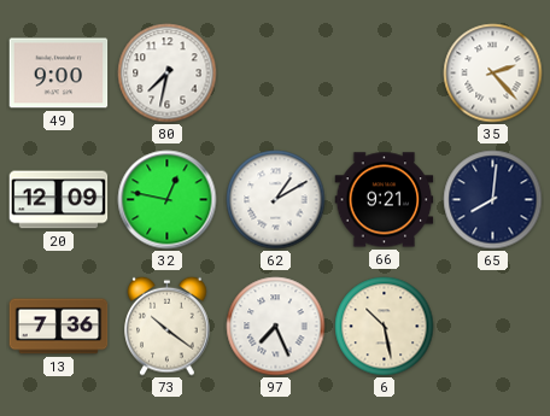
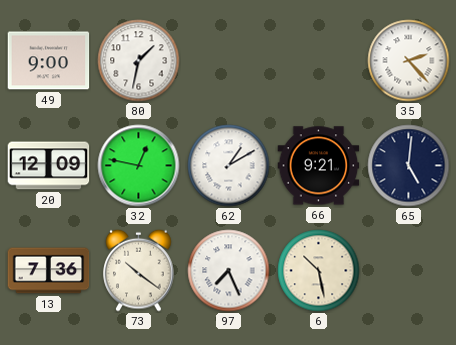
80: 7:32 -> 1:32 (139, 61)
65: 8:01 -> 5:01 (409, 166)
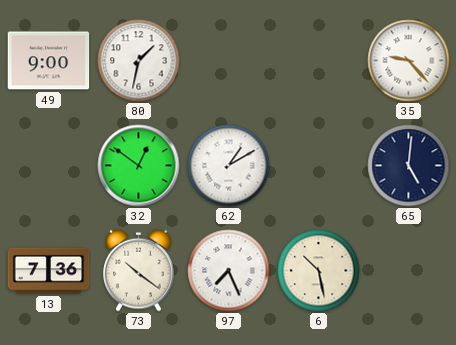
35: 2:23 -> 9:23 (409, 61)
20: 12:09 -> none (49, 166)
32: 12:47 -> 12:51 (139, 166)
66: 9:21 -> none (319, 166)
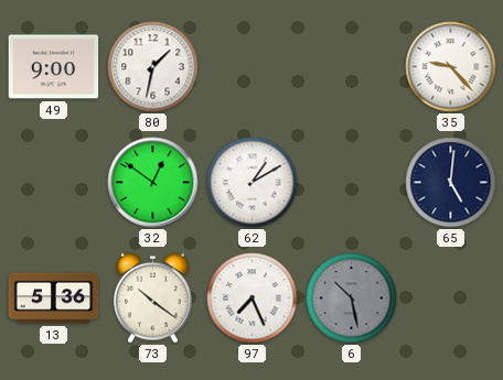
13: 7:36 -> 5:36 (54, 298)
6 dial: cream -> grey (352, 298)
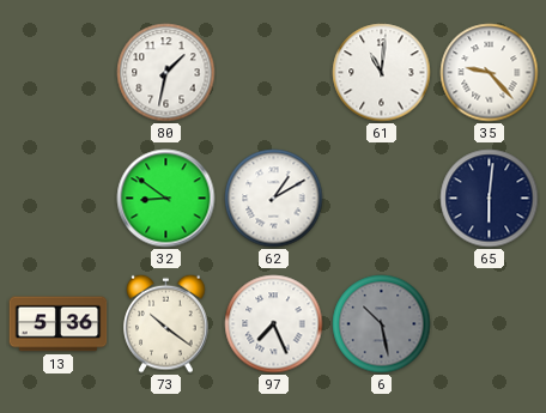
49: 9:00 -> none (54, 67)
61: none -> 11:01 (382, 73)
32: 12:51 -> 8:51 (166, 199)
65: 5:01 -> 6:01 (490, 199)
